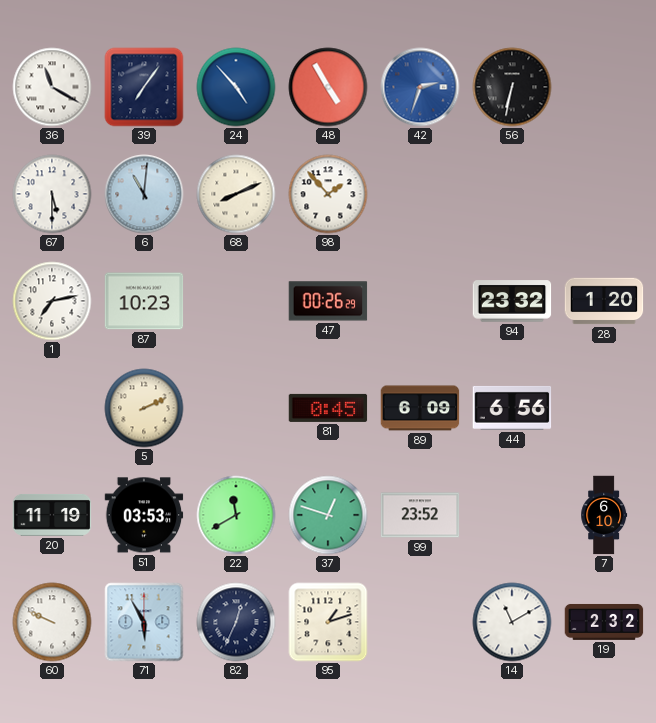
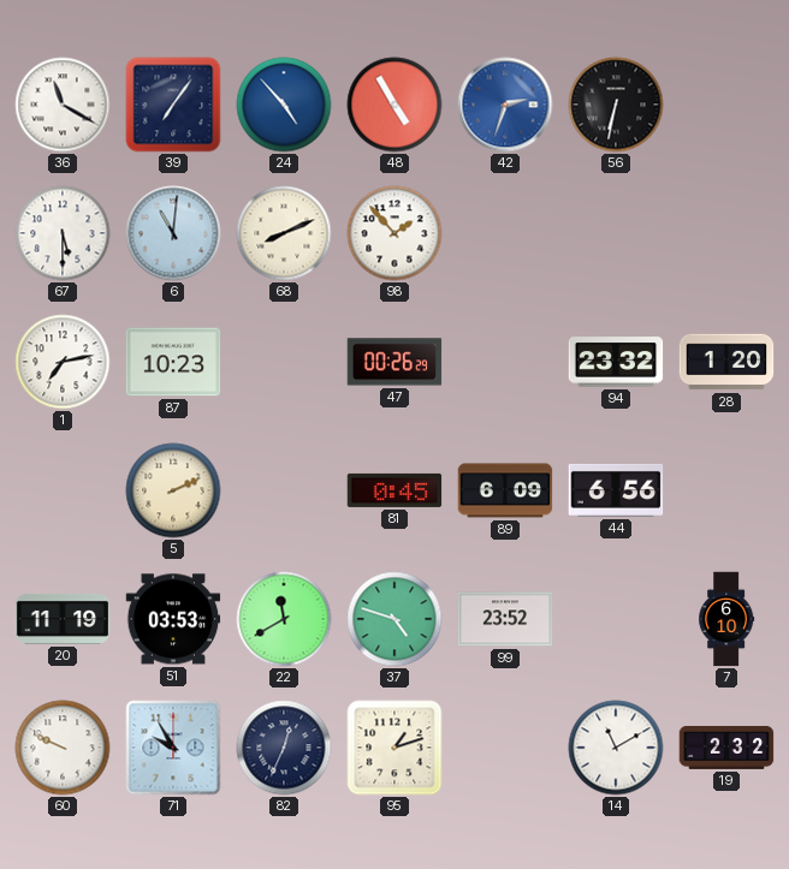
37: 12:48 -> 4:48 (394, 619)
71: 5:55 -> 9:55 (173, 748)
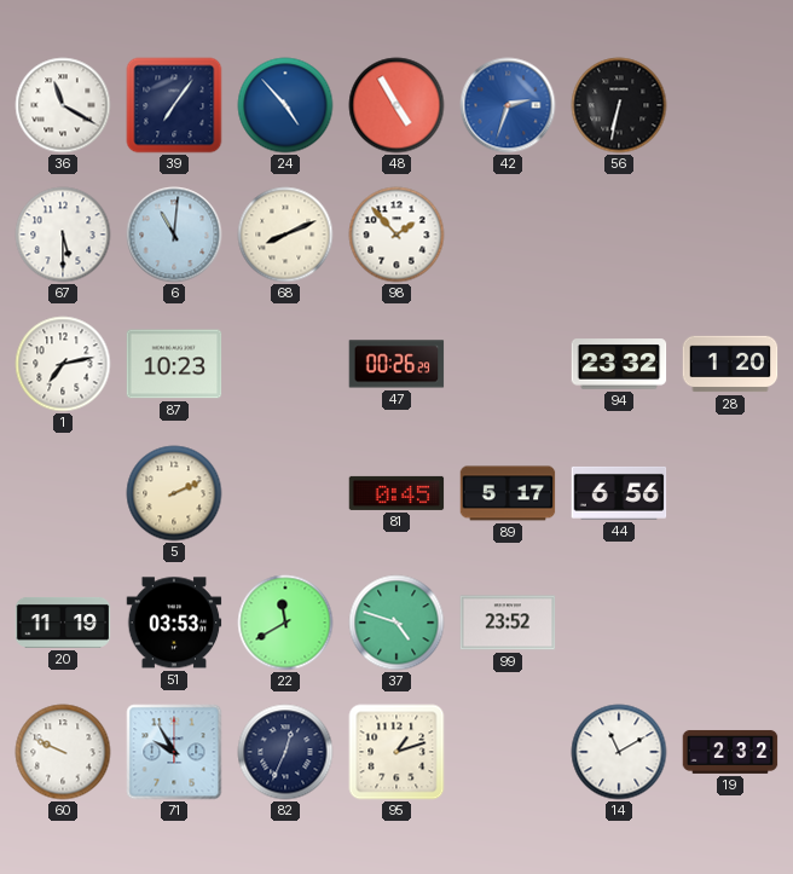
89: 6:09 -> 5:17 (508, 493)
7: 6:10 -> none (726, 619)
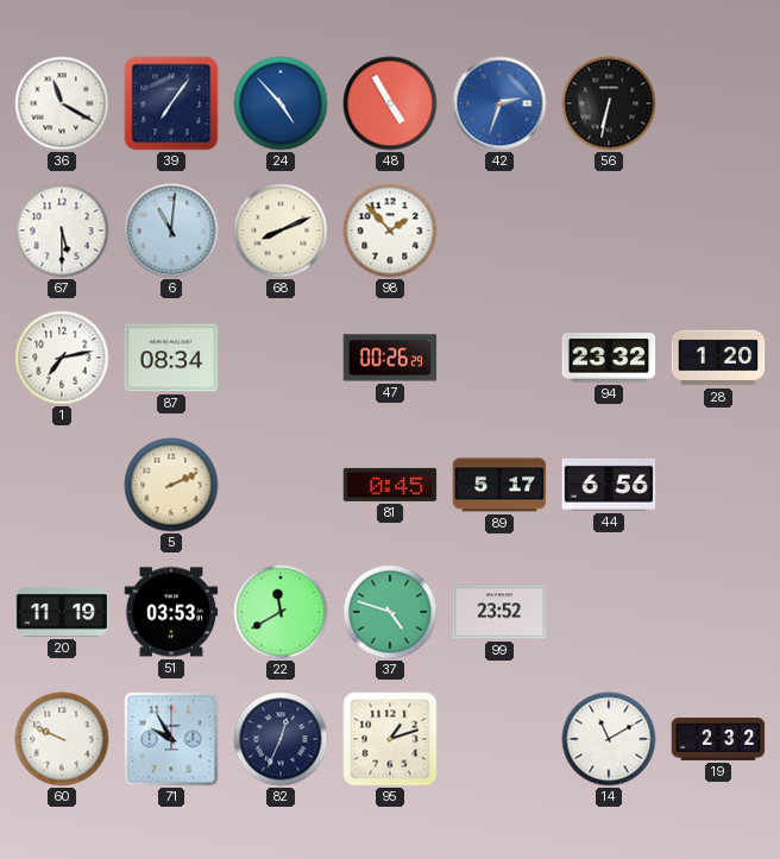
87: 10:23 -> 08:34 (171, 358)
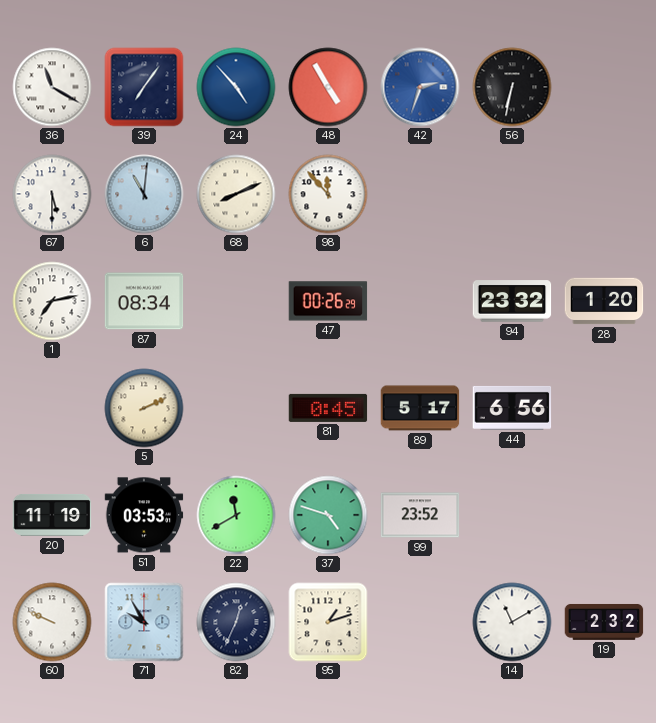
98: 1:53 -> 11:53 (328, 194)
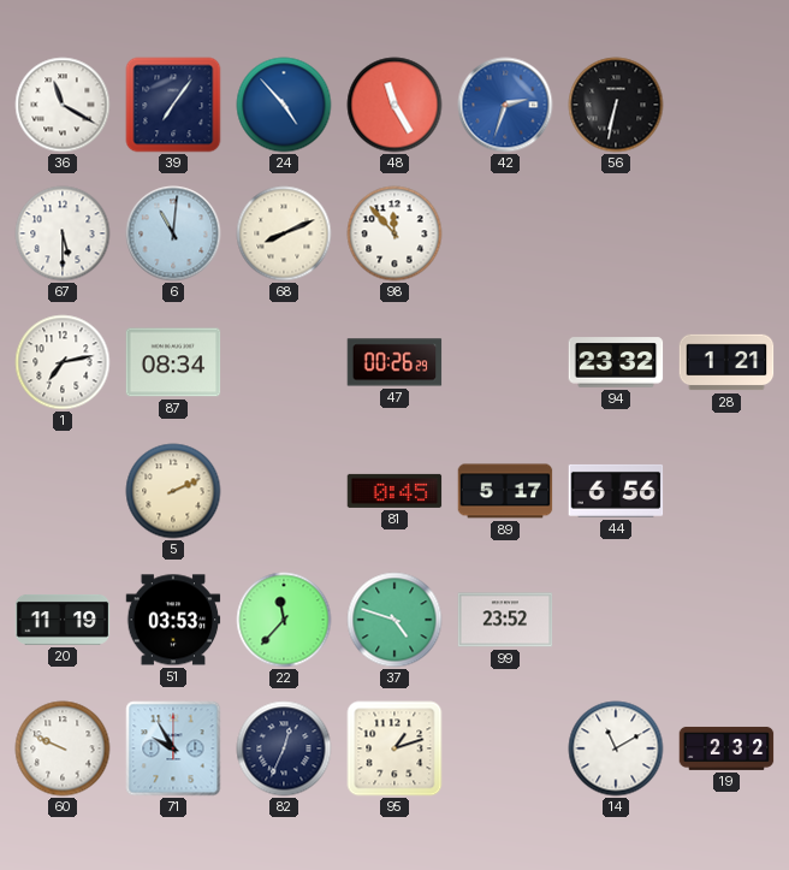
48: 4:55 -> 11:25 (394, 105)
28: 1:20 -> 1:21 (726, 362)
22: 11:40 -> 11:37 (284, 620)
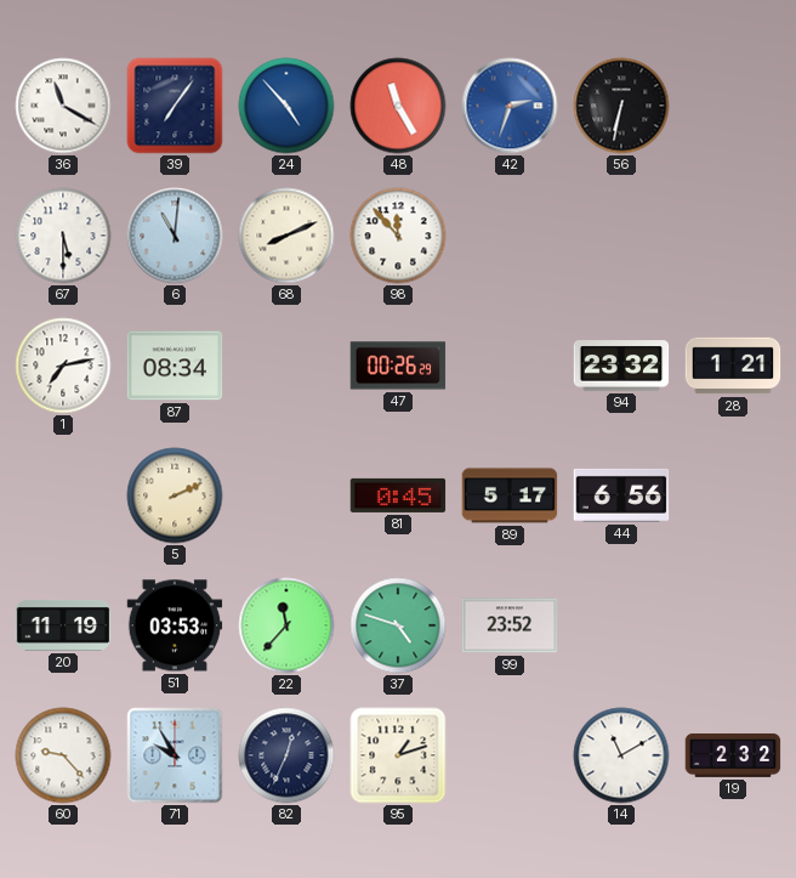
60: 9:49 -> 9:23 (63, 755)
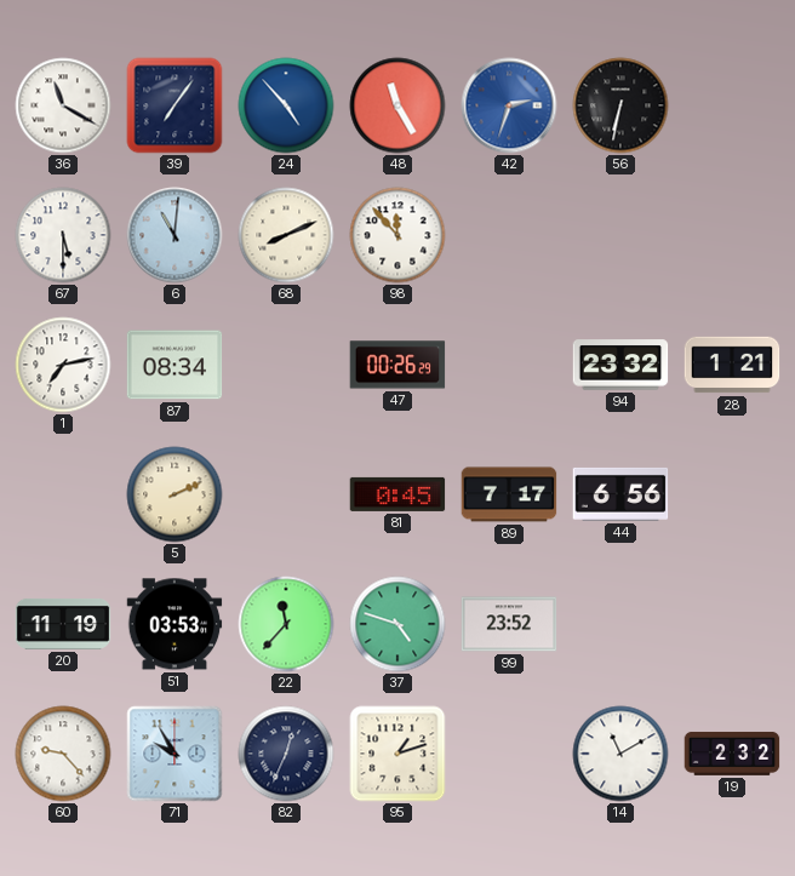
89: 5:17 -> 7:17 (509, 494)
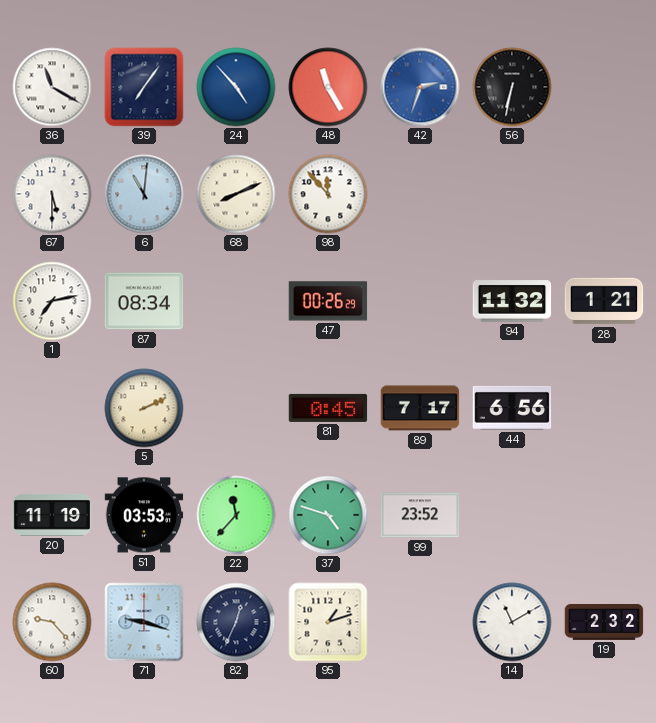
94: 23:32 -> 11:32 (512, 301)
71: 9:55 -> 9:18 (144, 622)
